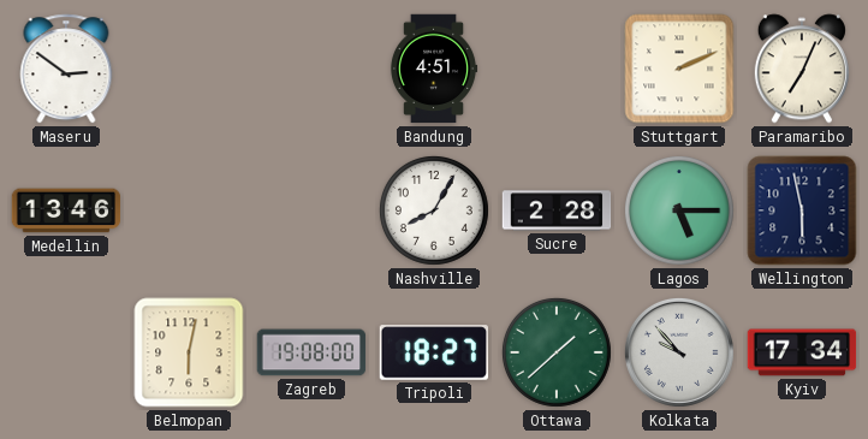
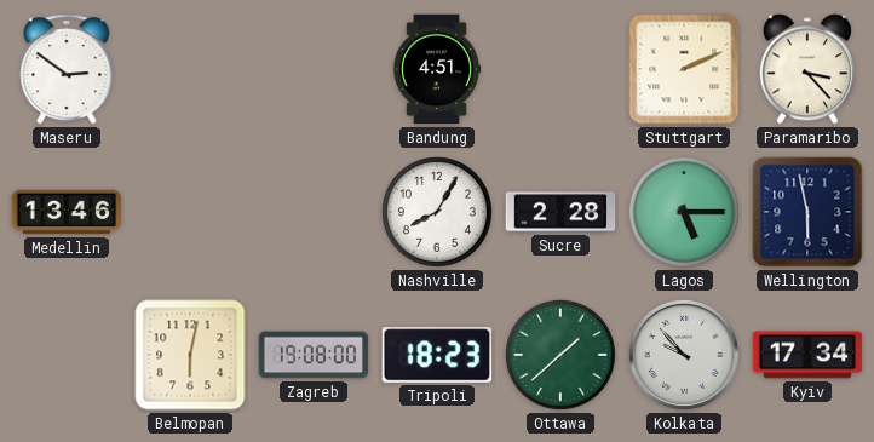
Paramaribo: 7:04 -> 3:23 (807, 69)
Tripoli: 18:27 -> 18:23 (437, 355)
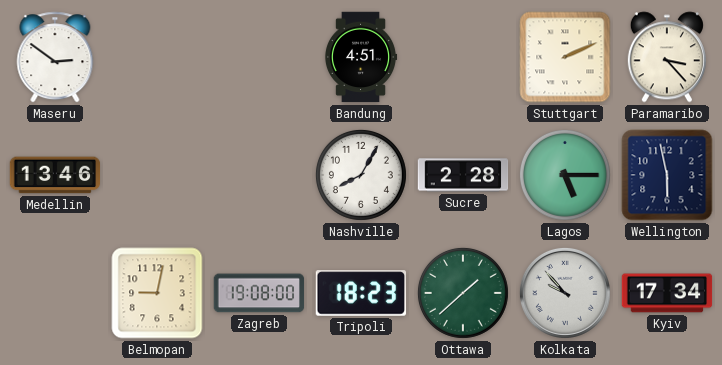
Belmopan: 6:02 -> 9:02 (157, 293)
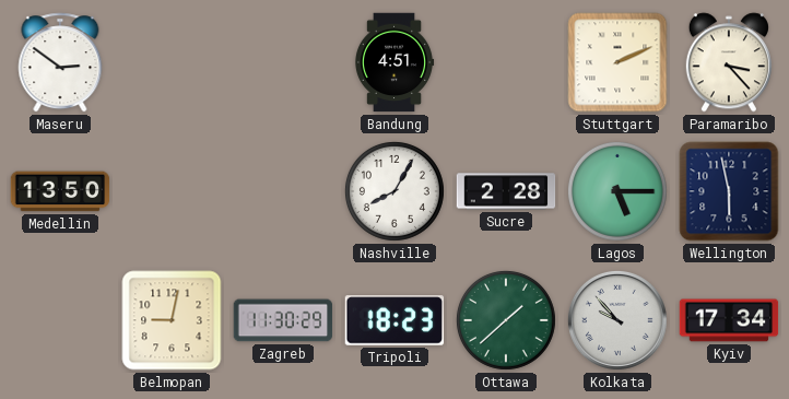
Medellin: 13:46 -> 13:50 (60, 191)
Zagreb: 19:08 -> 11:30 (283, 320)
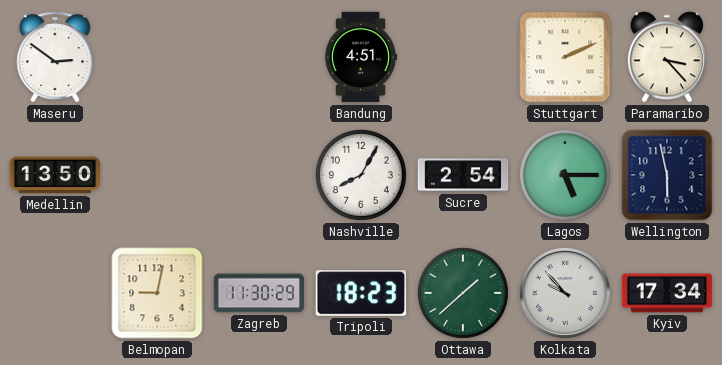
Sucre: 2:28 -> 2:54 (463, 175)
